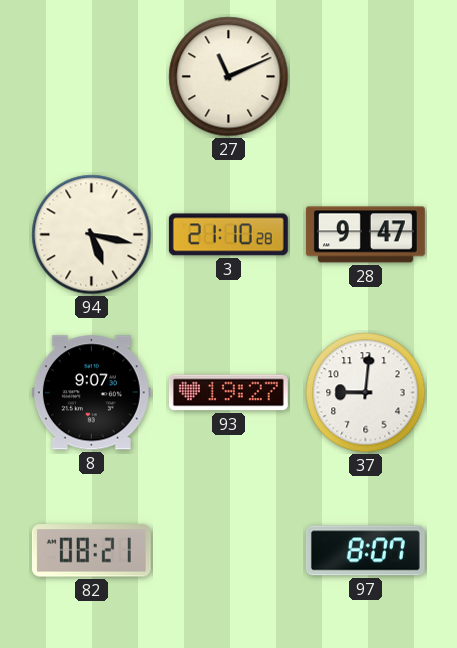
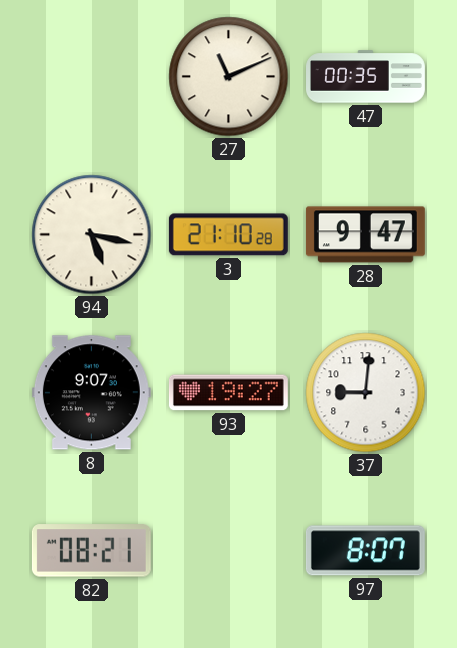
47: none -> 00:35 (366, 77)
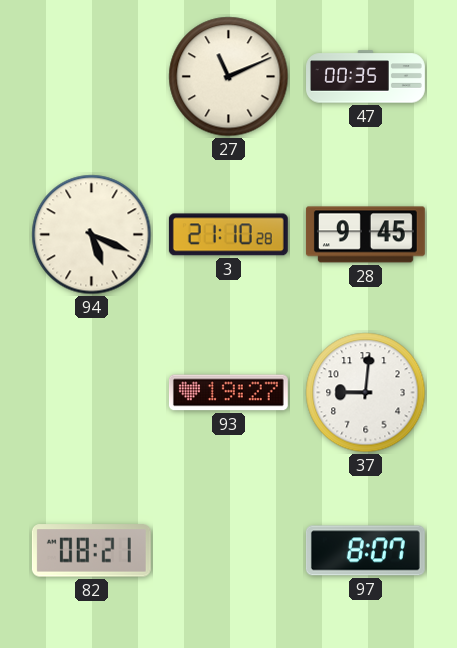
94: 5:17 -> 5:19 (92, 235)
28: 9:47 -> 9:45 (365, 235)
8: 9:07 -> none (91, 393)
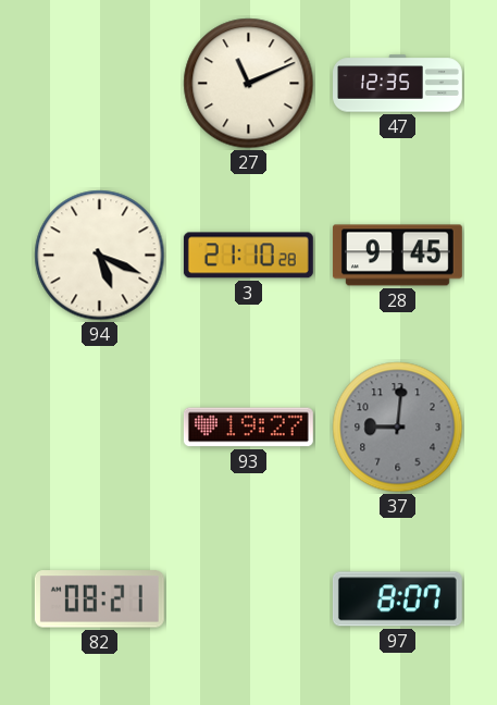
47: 00:35 -> 12:35 (398, 84)
37 dial: white -> grey (398, 428)
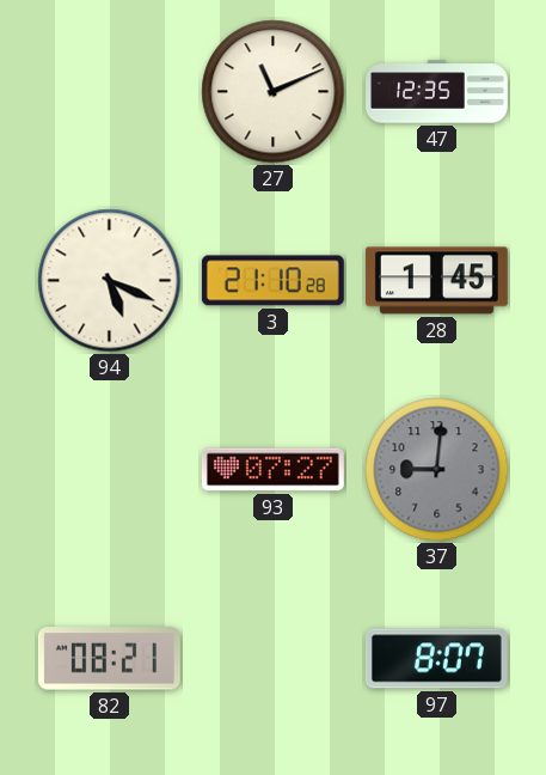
28: 9:45 -> 1:45 (436, 281)
93: 19:27 -> 07:27 (272, 470)
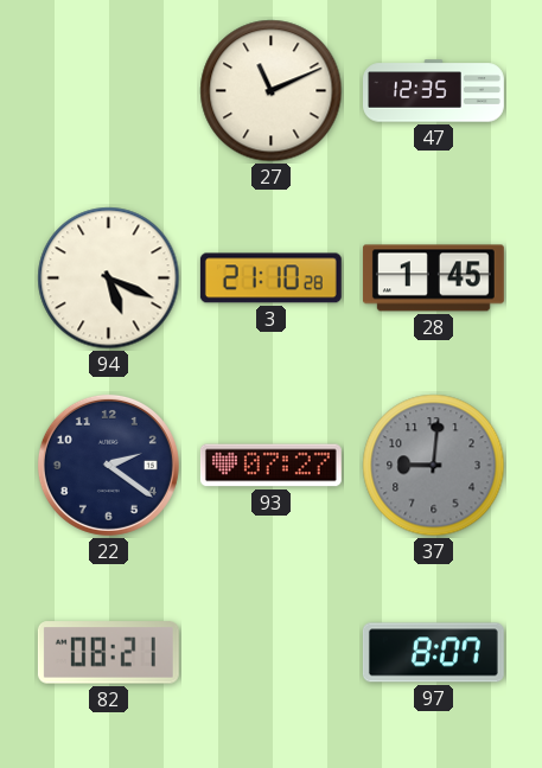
22: none -> 2:21 (108, 465)
